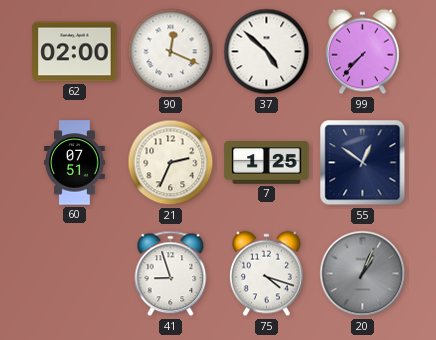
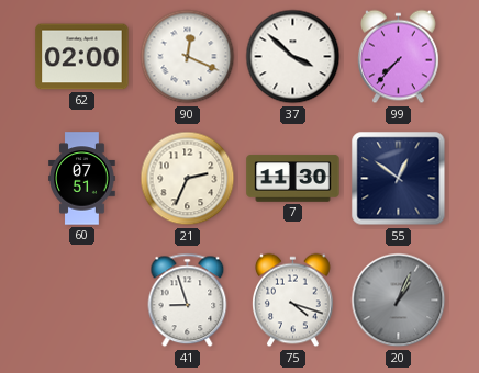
37: 4:52 -> 3:52 (293, 57)
7: 1:25 -> 11:30 (293, 179)
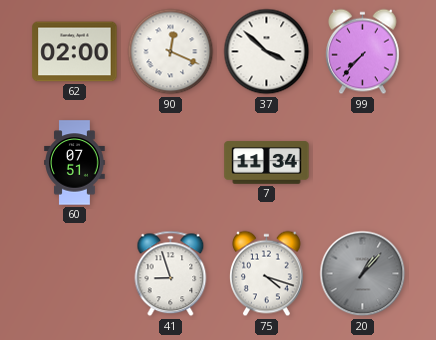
21: 2:34 -> none (188, 179)
7: 11:30 -> 11:34 (267, 163)
55: 12:51 -> none (399, 179)
20: 1:04 -> 1:07 (363, 274)
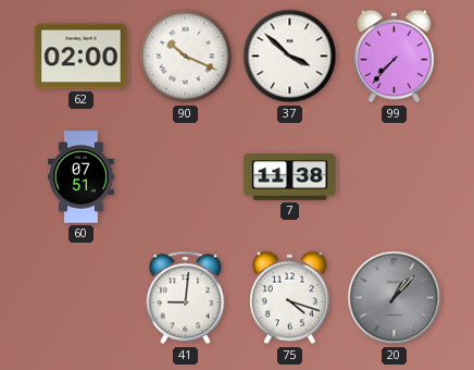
90: 12:19 -> 10:19 (186, 57)
7: 11:34 -> 11:38 (290, 177)
41: 8:57 -> 9:01 (186, 298)
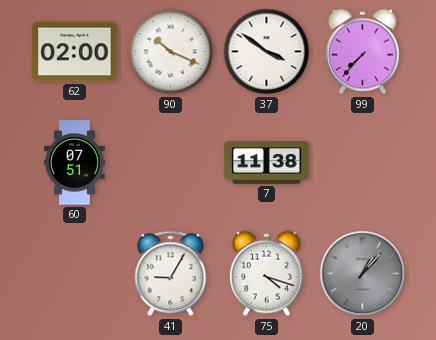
37: 3:52 -> 3:51 (267, 52)
41: 9:01 -> 9:05 (171, 274)
